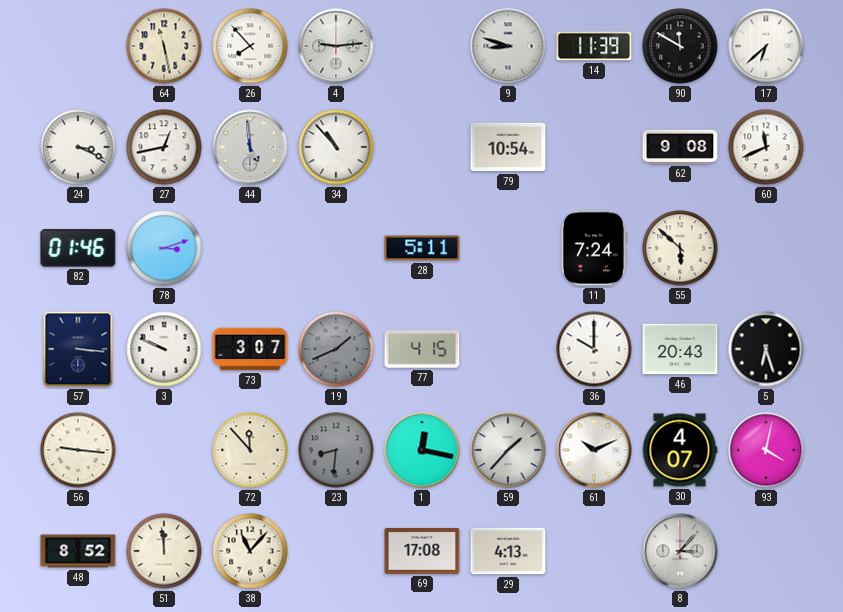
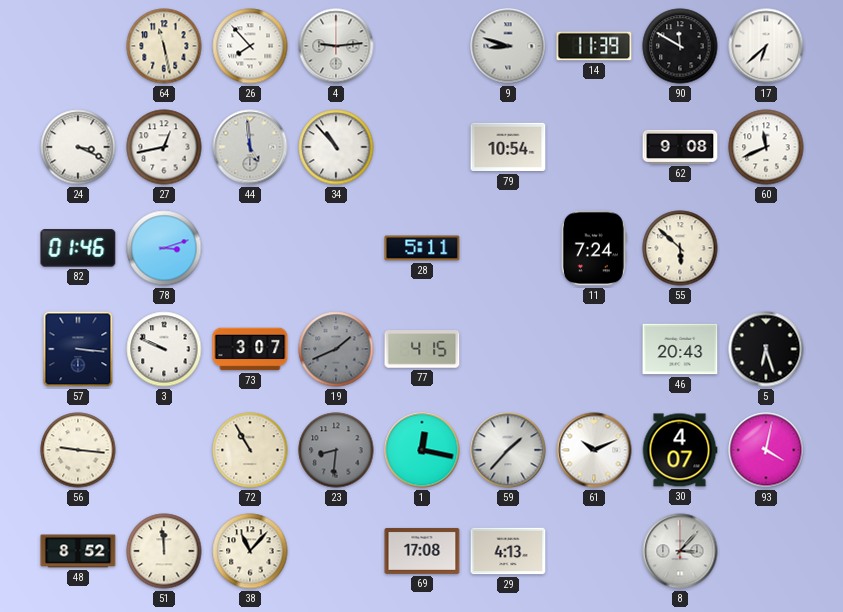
36: 10:00 -> none (594, 349)
72: 11:53 -> 10:55 (250, 450)
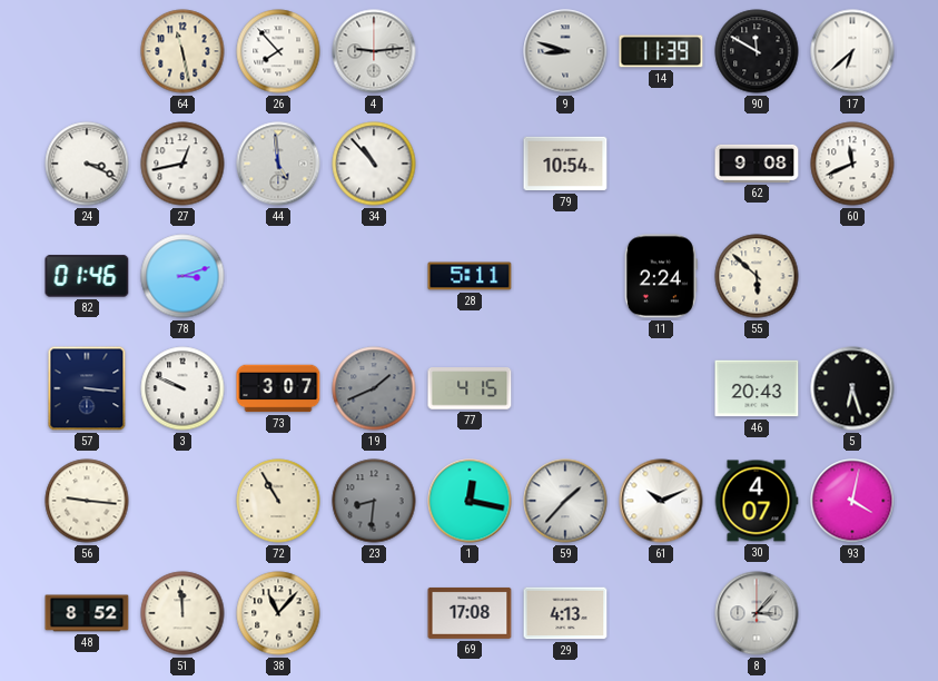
11: 7:24 -> 2:24 (661, 276)
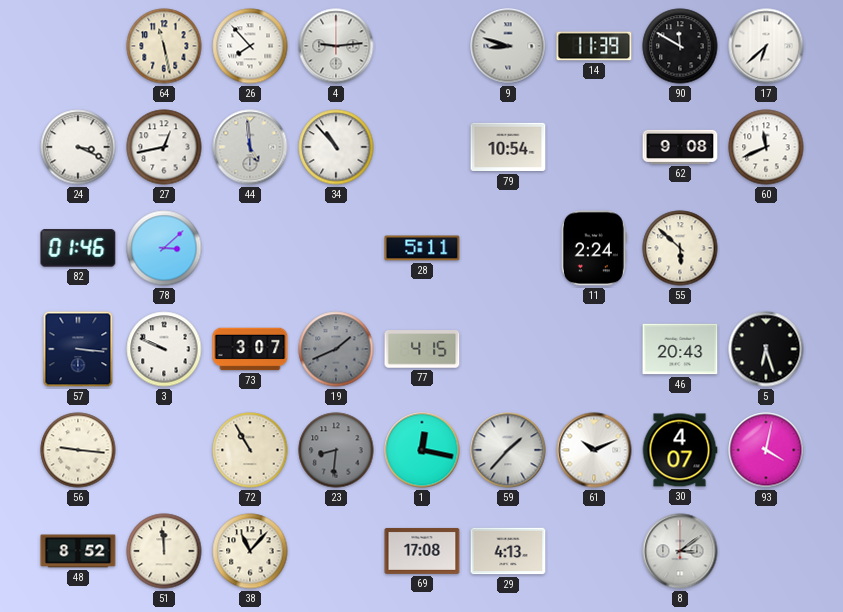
78: 3:12 -> 3:08 (164, 248)
8: 3:07 -> 3:09 (680, 551)
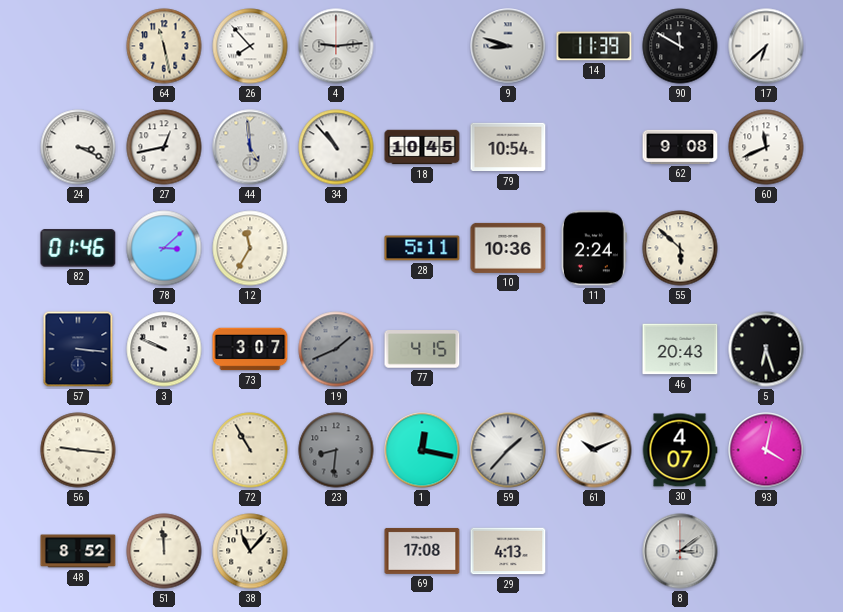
18: none -> 10:45 (422, 147)
12: none -> 11:35 (250, 248)
10: none -> 10:36 (508, 248)
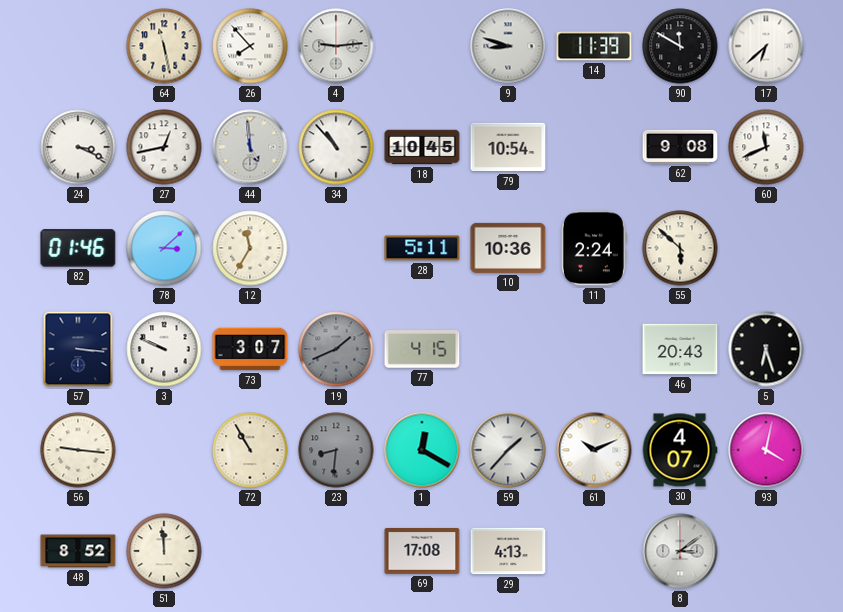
1: 12:17 -> 12:20 (422, 450)
38: 11:07 -> none (250, 551)
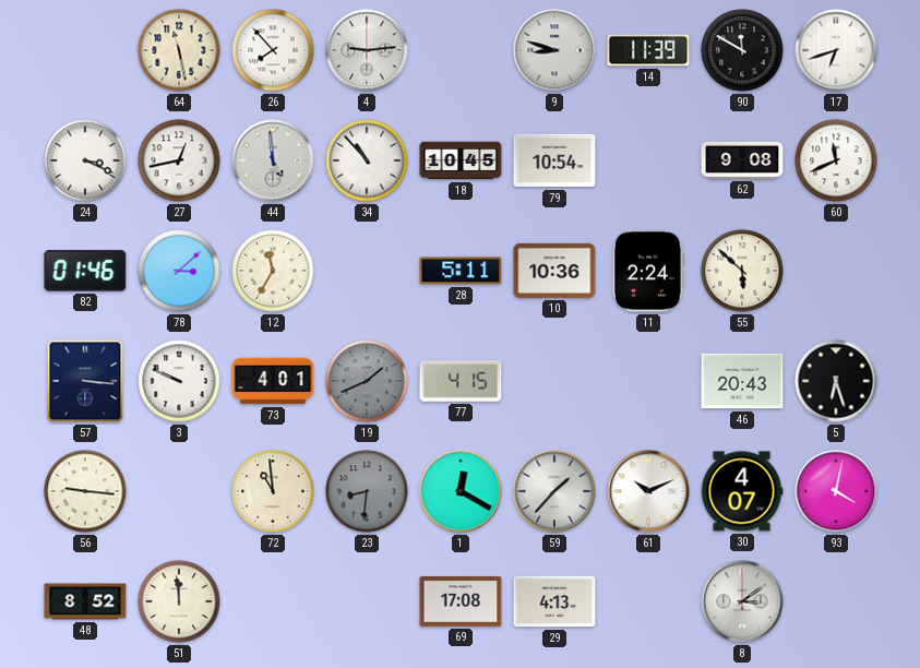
17: 6:38 -> 6:42 (836, 50)
73: 3:07 -> 4:01 (273, 381)
72: 10:55 -> 10:59 (273, 491)
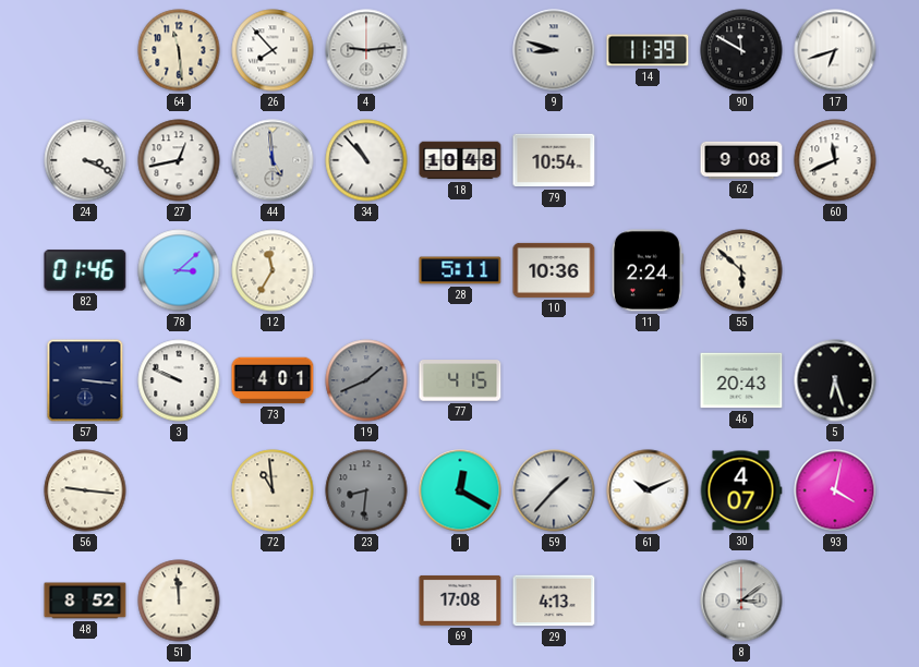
64: 11:28 -> 11:29 (179, 50)
18: 10:45 -> 10:48 (460, 160)
